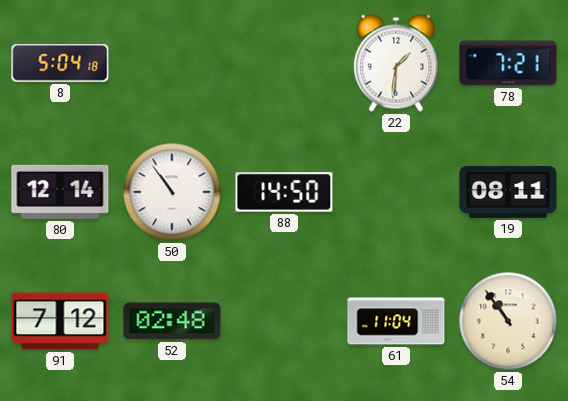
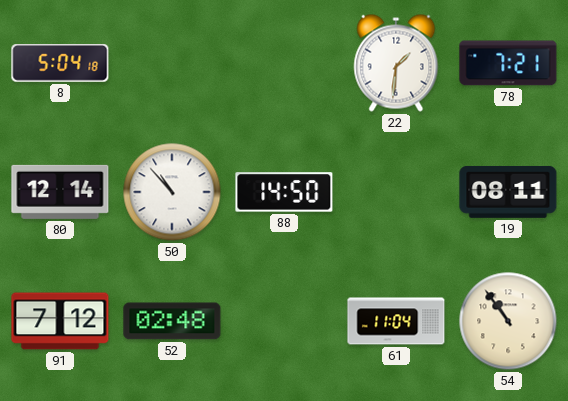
50: 10:54 -> 10:53 (172, 192)
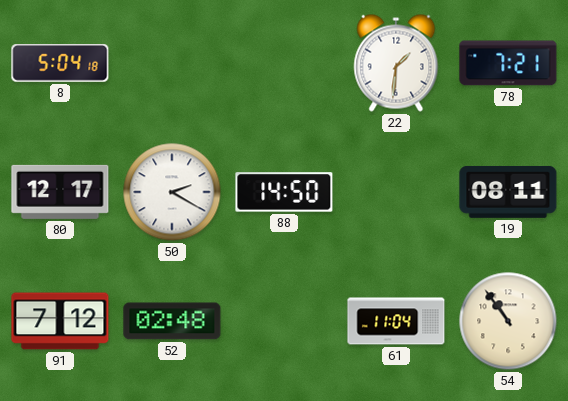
80: 12:14 -> 12:17 (60, 192)
50: 10:53 -> 2:20 (172, 192)
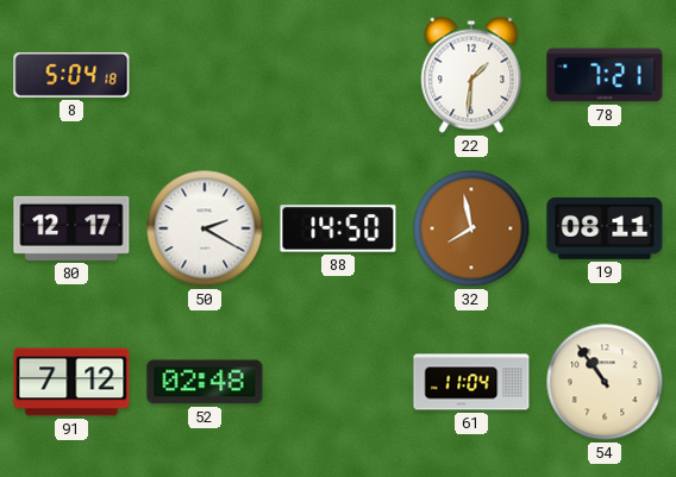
32: none -> 7:58 (471, 228)
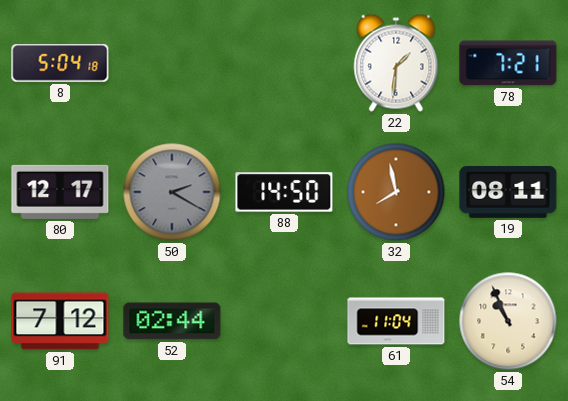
50 dial: white -> grey (172, 192)
52: 02:48 -> 02:44 (172, 321)
54: 10:54 -> 10:56 (508, 321)
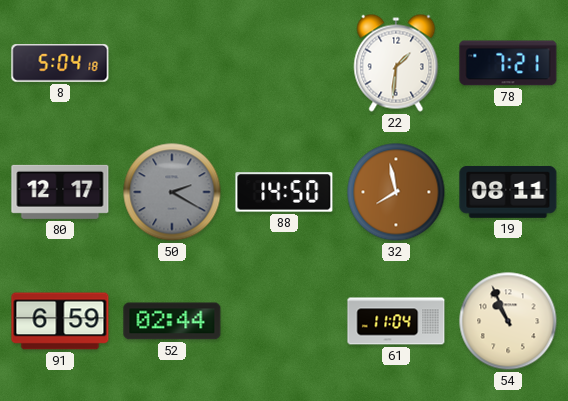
91: 7:12 -> 6:59 (60, 321)
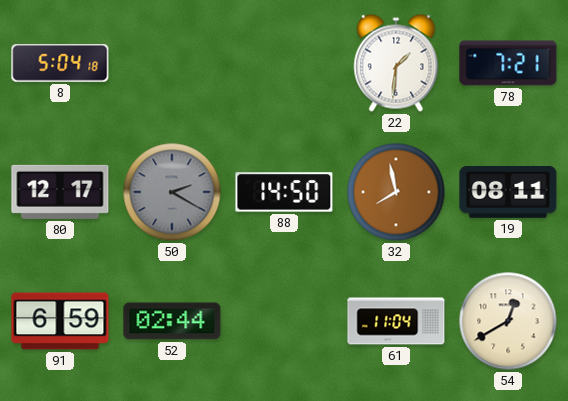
54: 10:56 -> 12:40 (508, 321)
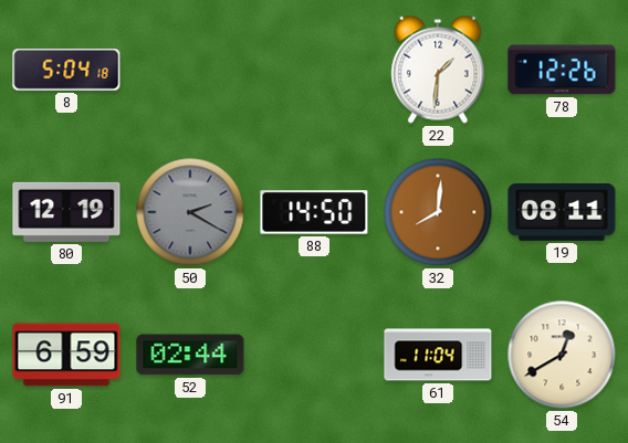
78: 7:21 -> 12:26 (562, 70)
80: 12:17 -> 12:19 (66, 212)
32: 7:58 -> 8:01 (438, 212)
